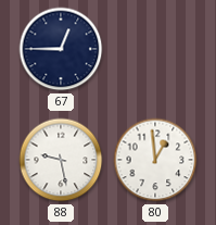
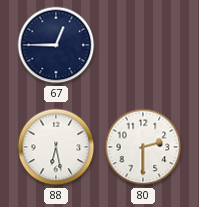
88: 9:28 -> 6:28 (56, 147)
80: 12:59 -> 2:30 (143, 147)
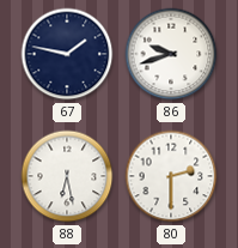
67: 12:45 -> 1:47 (67, 54)
86: none -> 9:42 (171, 54)
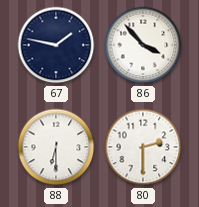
86: 9:42 -> 3:53 (143, 45)
88: 6:28 -> 6:30 (56, 147)
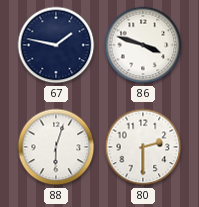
86: 3:53 -> 3:48 (143, 45)
88: 6:30 -> 6:03 (56, 147)
